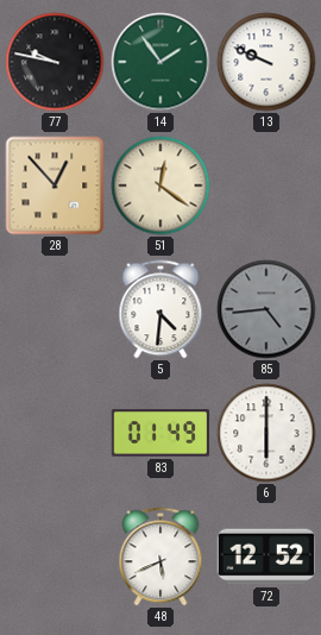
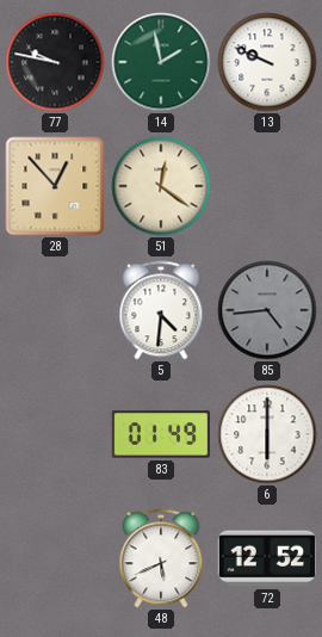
14: 1:54 -> 1:58 (161, 62)
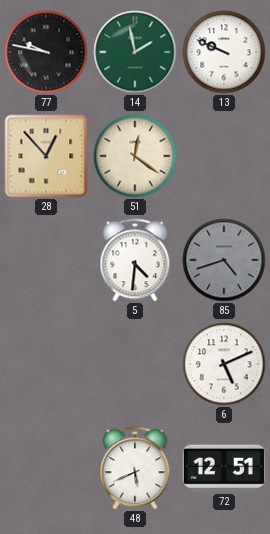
85: 4:44 -> 4:42 (224, 260)
83: 01:49 -> none (160, 434)
6: 6:00 -> 5:11 (224, 364)
72: 12:52 -> 12:51 (224, 468)
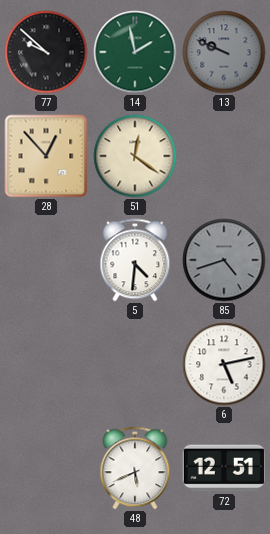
77: 9:47 -> 9:52 (46, 52)
13 dial: white -> grey (224, 52)
6: 5:11 -> 5:13 (224, 364)
